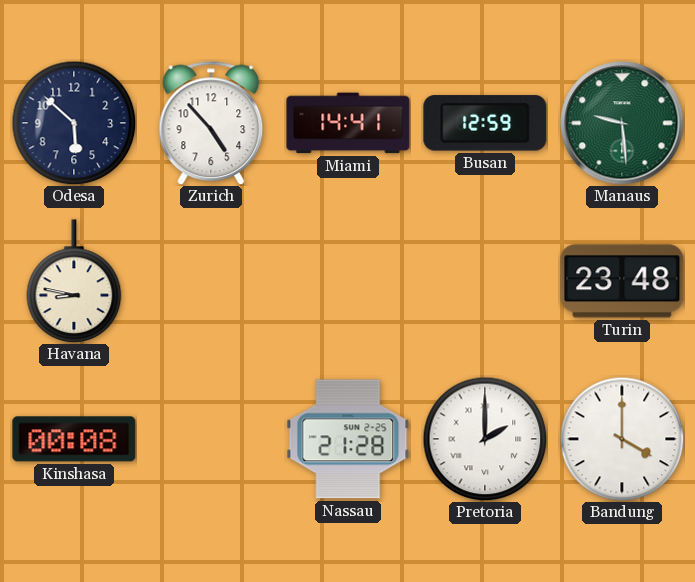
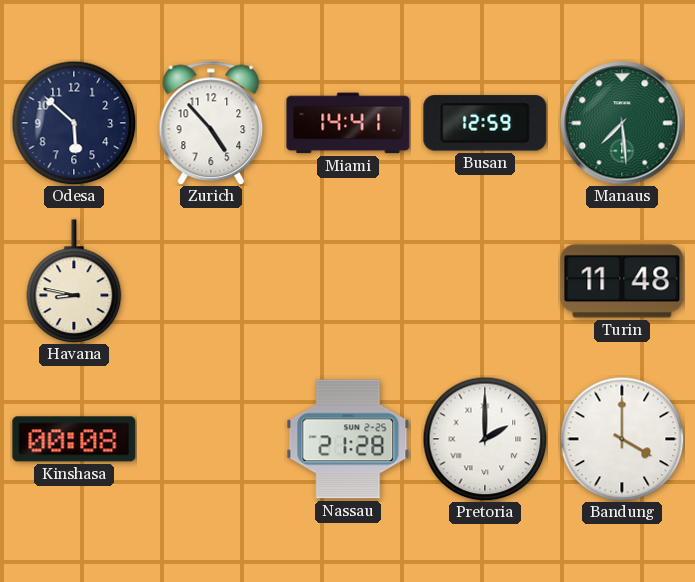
Manaus: 9:29 -> 7:29 (622, 123)
Turin: 23:48 -> 11:48 (622, 281)
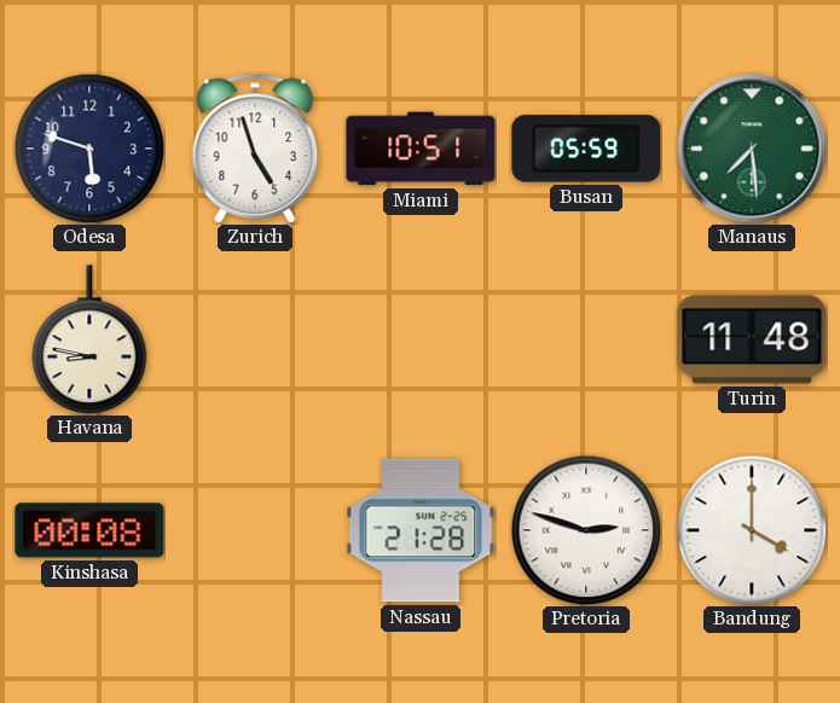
Odesa: 5:52 -> 5:48 (89, 149)
Zurich: 4:53 -> 4:57 (255, 149)
Miami: 14:41 -> 10:51 (421, 149)
Busan: 12:59 -> 05:59 (586, 149)
Pretoria: 2:00 -> 2:48 (586, 530)
